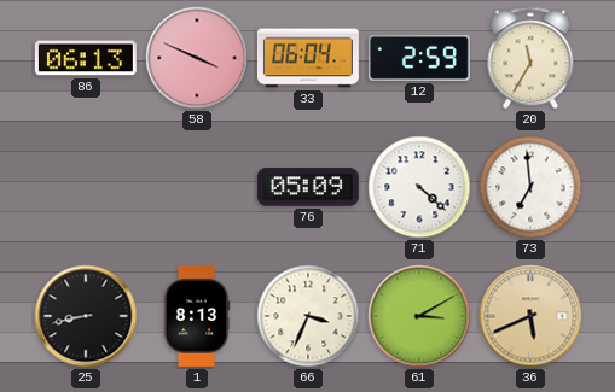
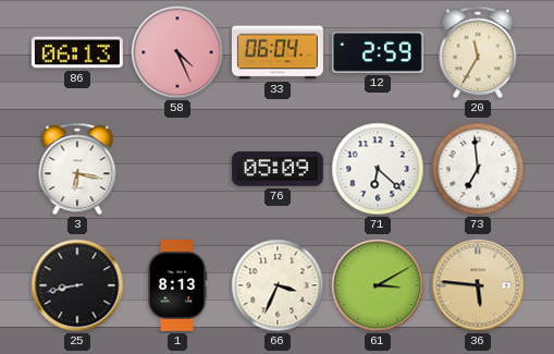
58: 3:49 -> 4:26 (177, 52)
3: none -> 6:17 (77, 169)
71: 4:22 -> 6:22 (378, 169)
36: 5:41 -> 5:46 (478, 285)
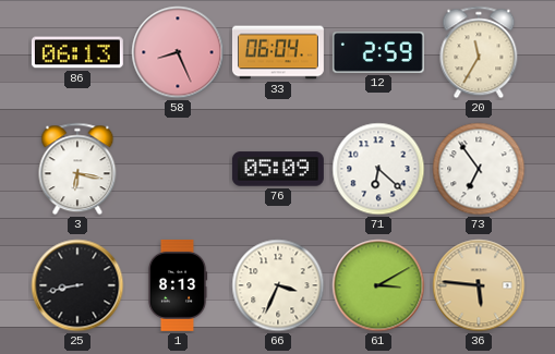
58: 4:26 -> 8:26 (178, 52)
73: 6:59 -> 6:54 (479, 169)
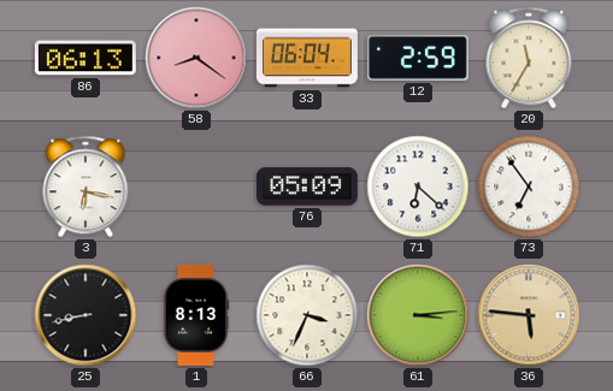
58: 8:26 -> 8:21 (196, 58)
61: 3:10 -> 3:14 (418, 315)
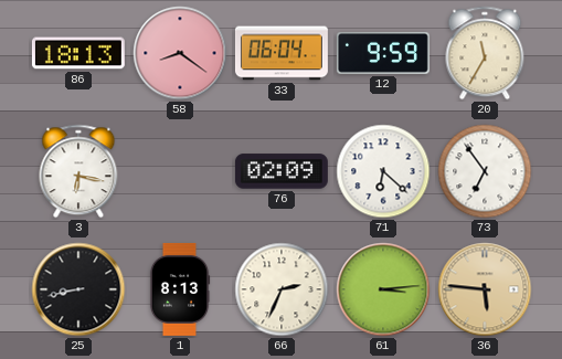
86: 06:13 -> 18:13 (78, 53)
12: 2:59 -> 9:59 (383, 54)
76: 05:09 -> 02:09 (282, 171)
66: 3:34 -> 2:34 (282, 289)
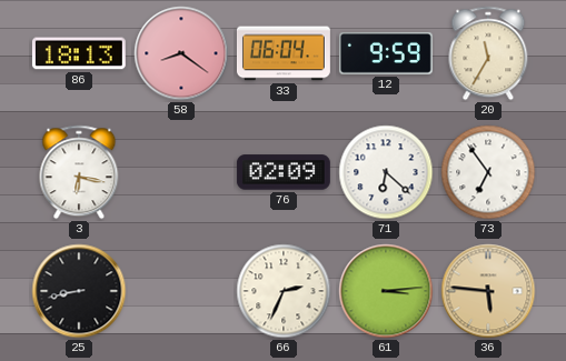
1: 8:13 -> none (180, 289)
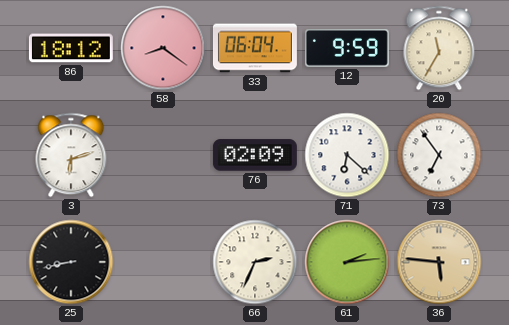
86: 18:13 -> 18:12 (71, 48)
3: 6:17 -> 6:12 (71, 155)
61: 3:14 -> 2:14 (347, 262)
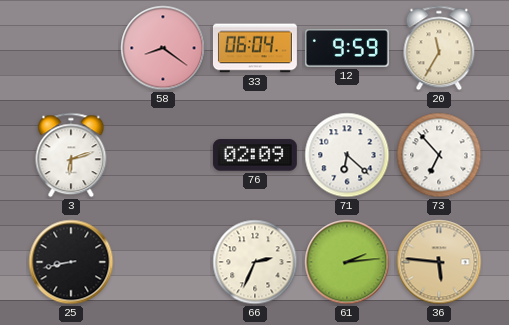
86: 18:12 -> none (71, 48)
73: 6:54 -> 6:53 (439, 155)
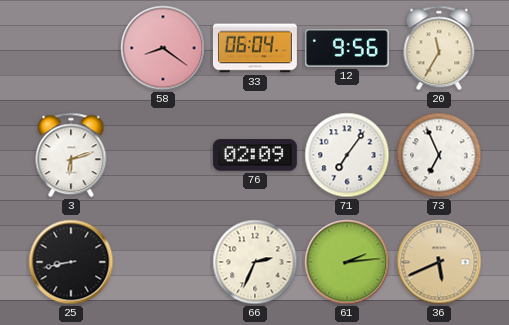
12: 9:59 -> 9:56 (347, 49)
71: 6:22 -> 7:06 (347, 155)
73: 6:53 -> 6:56 (439, 155)
36: 5:46 -> 5:41 (439, 262)
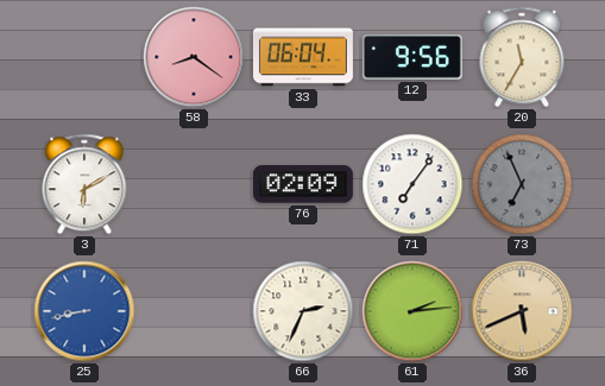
3: 6:12 -> 6:10 (84, 184)
73 dial: white -> grey (522, 184)
25 dial: black -> blue (84, 311)
